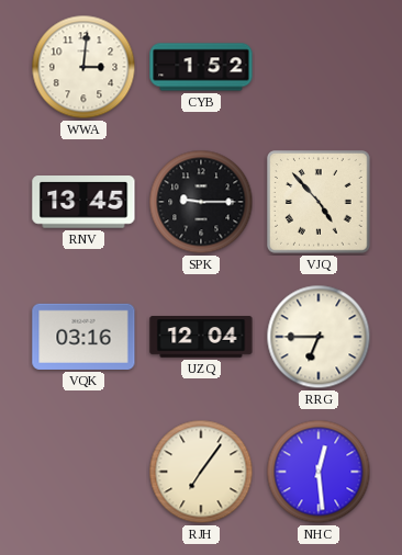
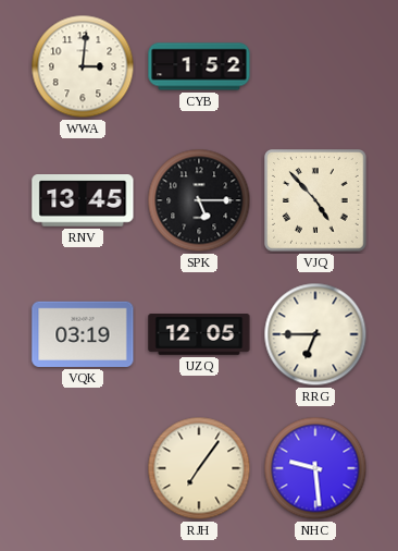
SPK: 9:15 -> 5:15 (199, 200)
VQK: 03:16 -> 03:19 (83, 334)
UZQ: 12:04 -> 12:05 (199, 334)
NHC: 12:29 -> 9:29 (315, 468)
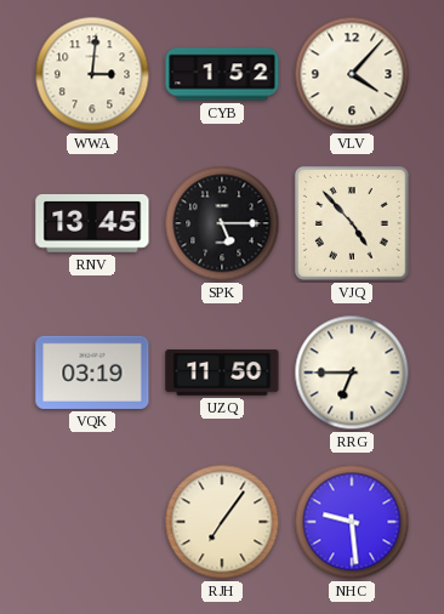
VLV: none -> 4:07 (352, 74)
UZQ: 12:05 -> 11:50 (222, 373)
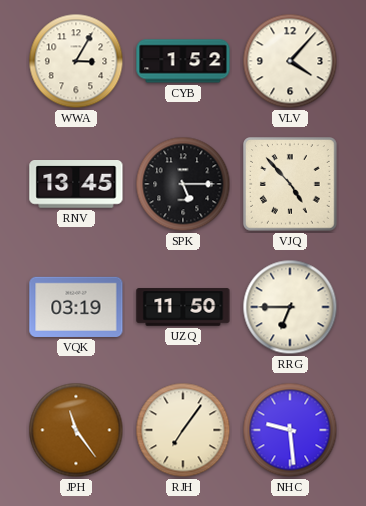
WWA: 3:01 -> 3:05 (76, 61)
JPH: none -> 11:24 (76, 430)
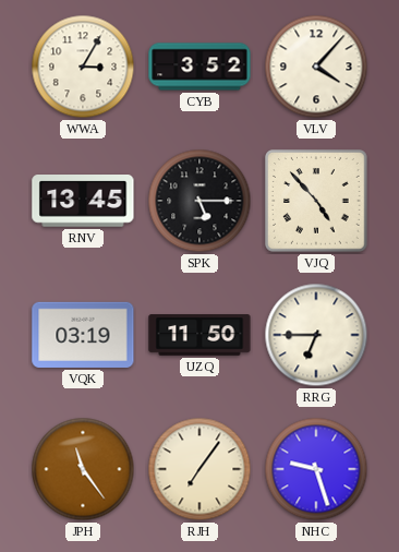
CYB: 1:52 -> 3:52 (199, 67)
NHC: 9:29 -> 9:27 (316, 469)
